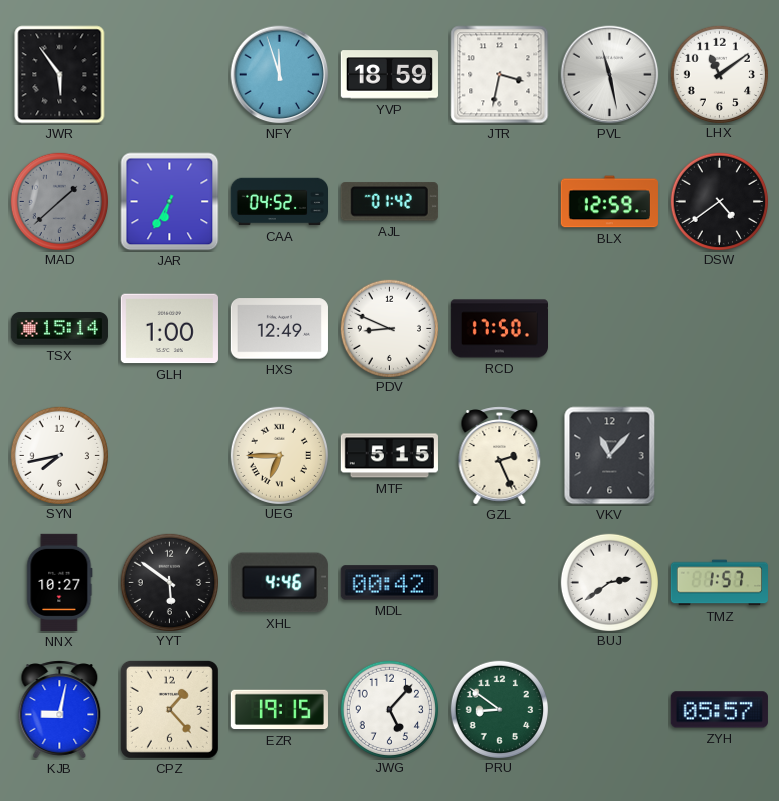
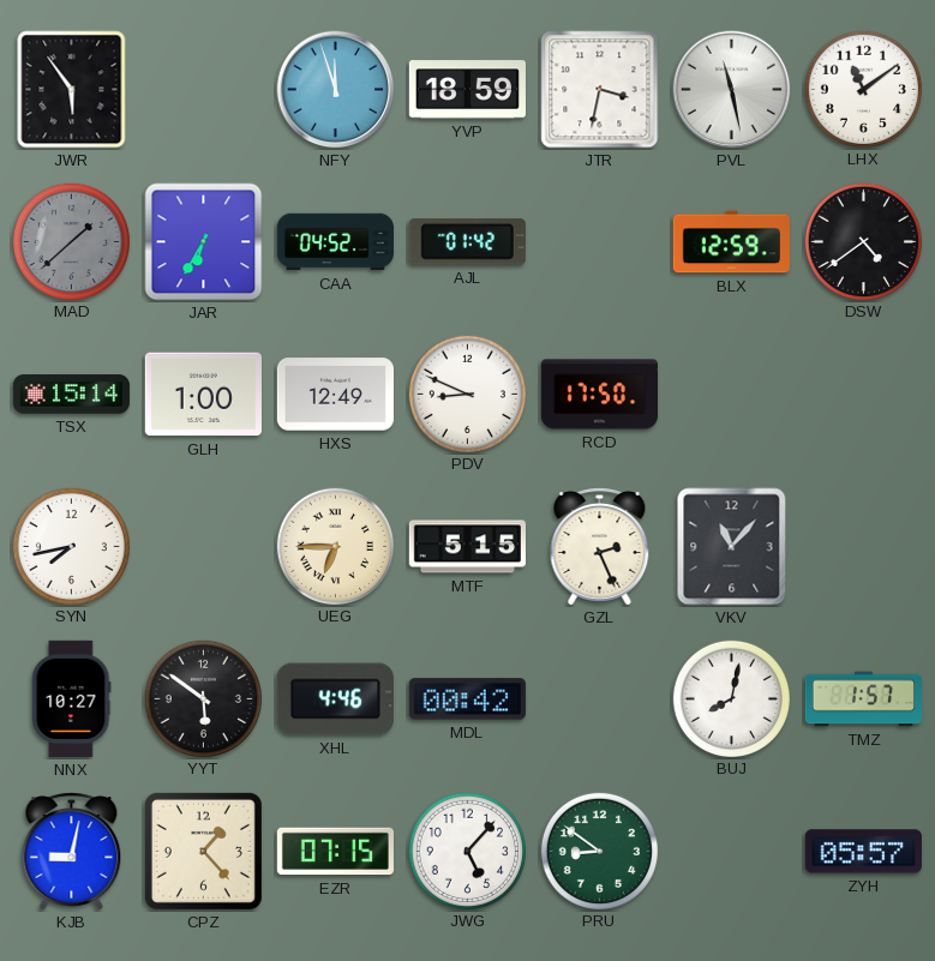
BUJ: 2:39 -> 8:02 (731, 698)
EZR: 19:15 -> 07:15 (335, 852)
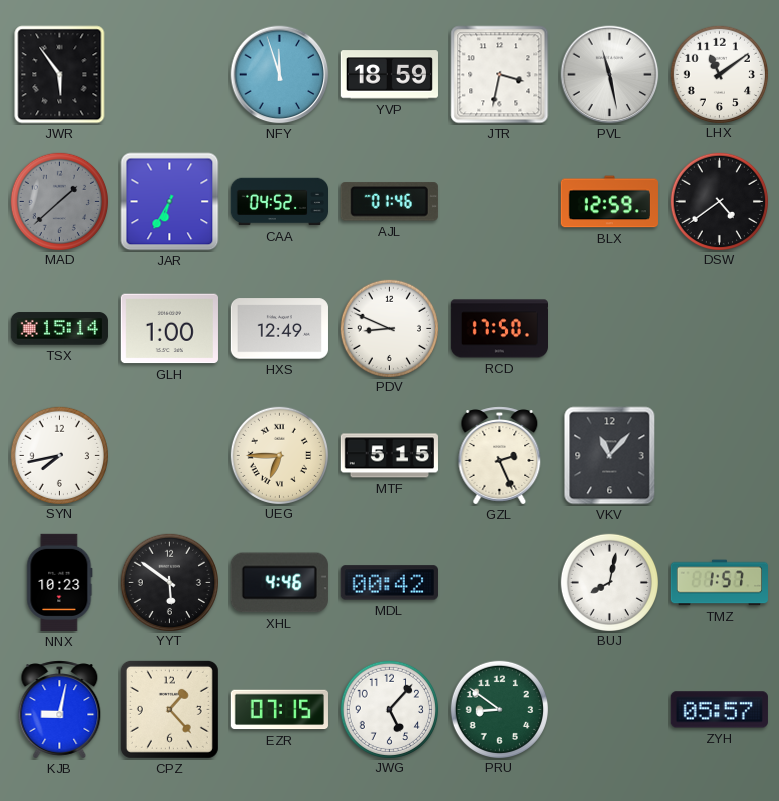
AJL: 01:42 -> 01:46 (389, 202)
NNX: 10:27 -> 10:23 (60, 582)
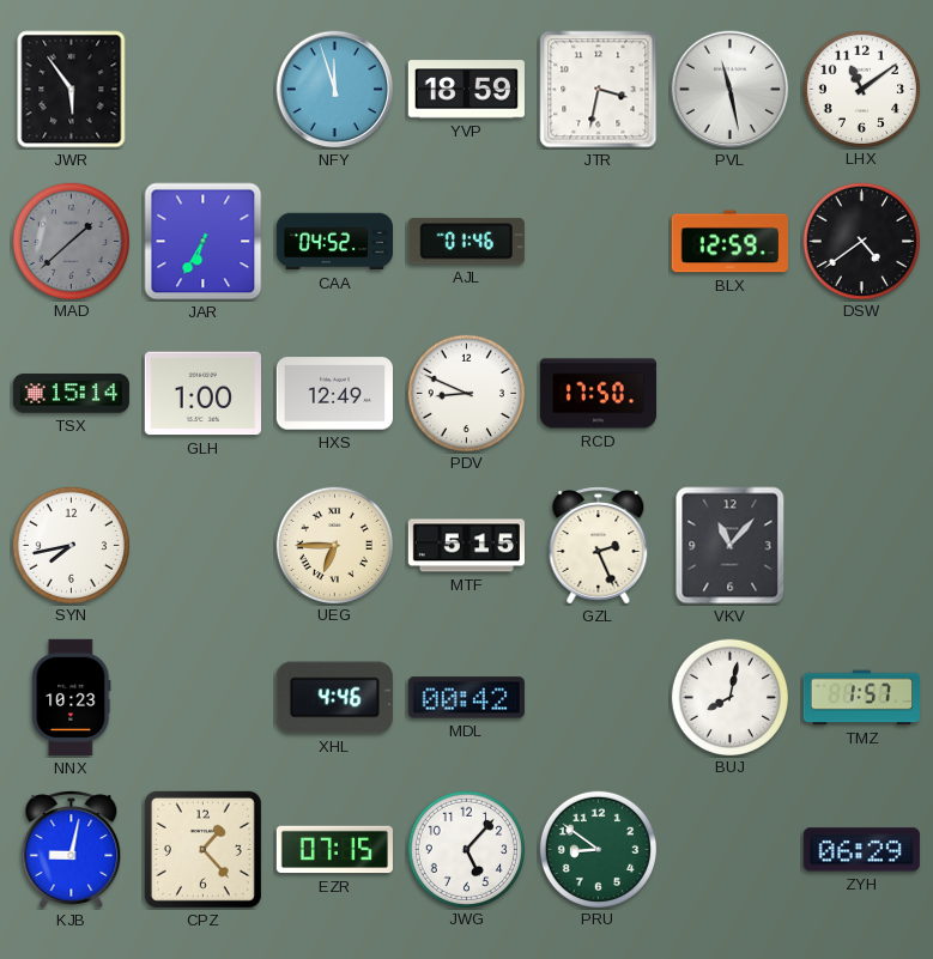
YYT: 5:51 -> none (169, 582)
ZYH: 05:57 -> 06:29 (861, 850)
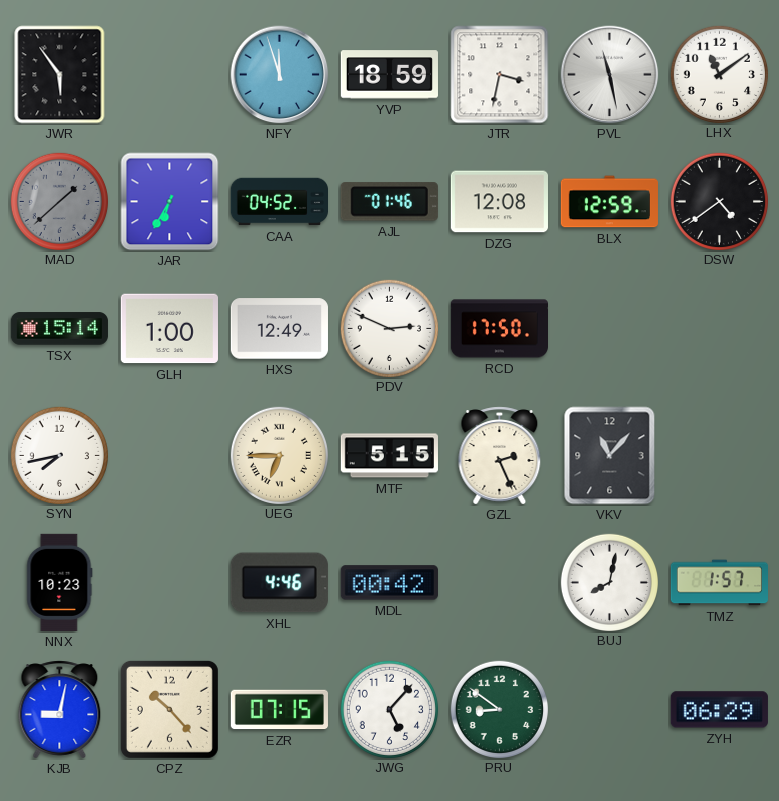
DZG: none -> 12:08 (499, 202)
PDV: 8:49 -> 2:49 (389, 328)
CPZ: 1:23 -> 10:23 (169, 709)
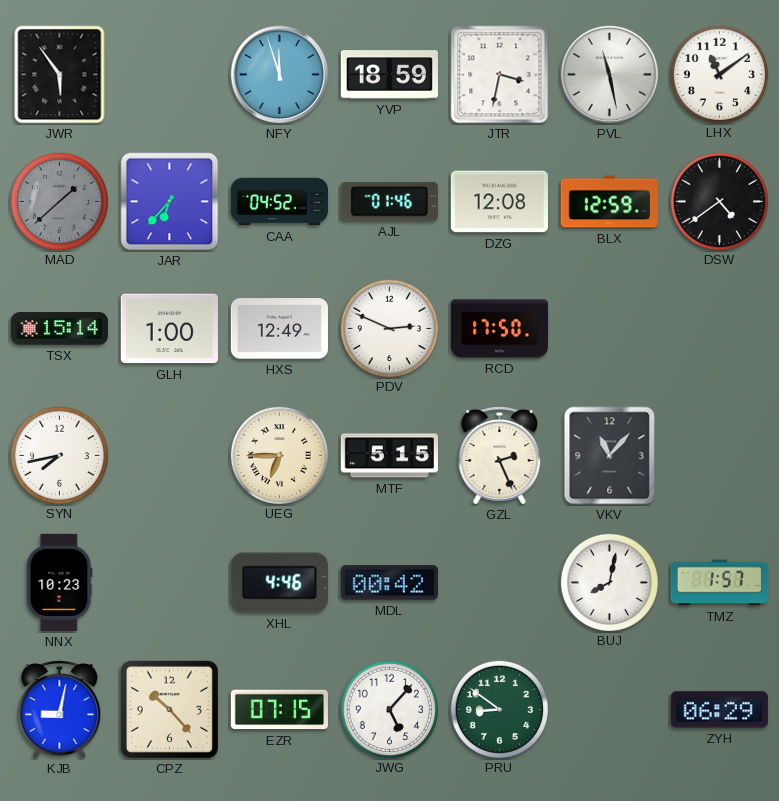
JAR: 6:35 -> 6:37 (170, 202)
